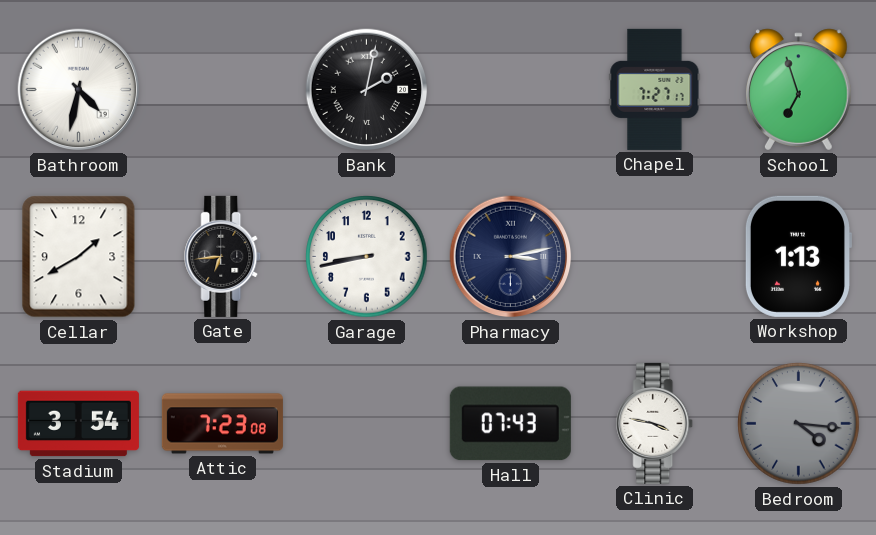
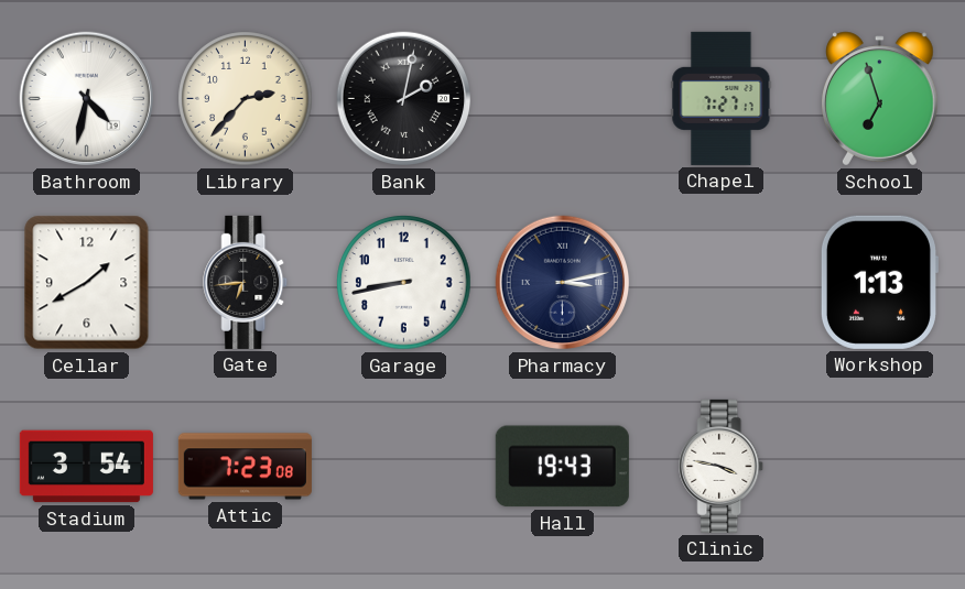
Library: none -> 2:37 (246, 99)
Hall: 07:43 -> 19:43 (562, 467)
Bedroom: 4:16 -> none (799, 424)
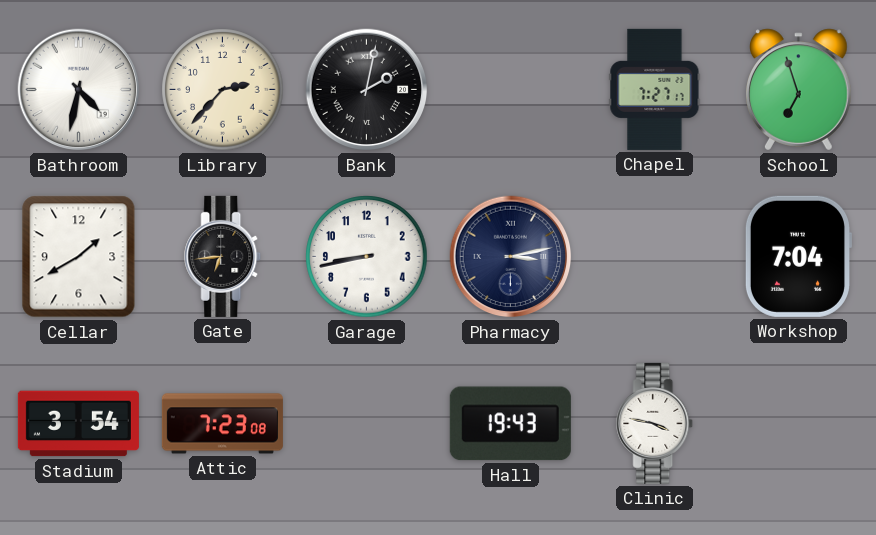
Workshop: 1:13 -> 7:04 (797, 256)
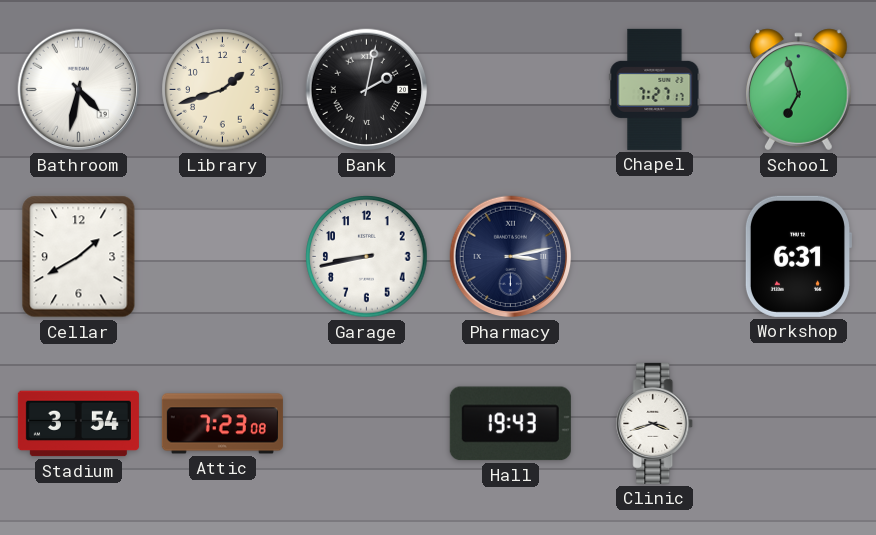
Library: 2:37 -> 1:42 (223, 90)
Gate: 6:44 -> none (223, 256)
Workshop: 7:04 -> 6:31 (797, 256)
Clinic: 3:47 -> 3:42 (655, 423)
